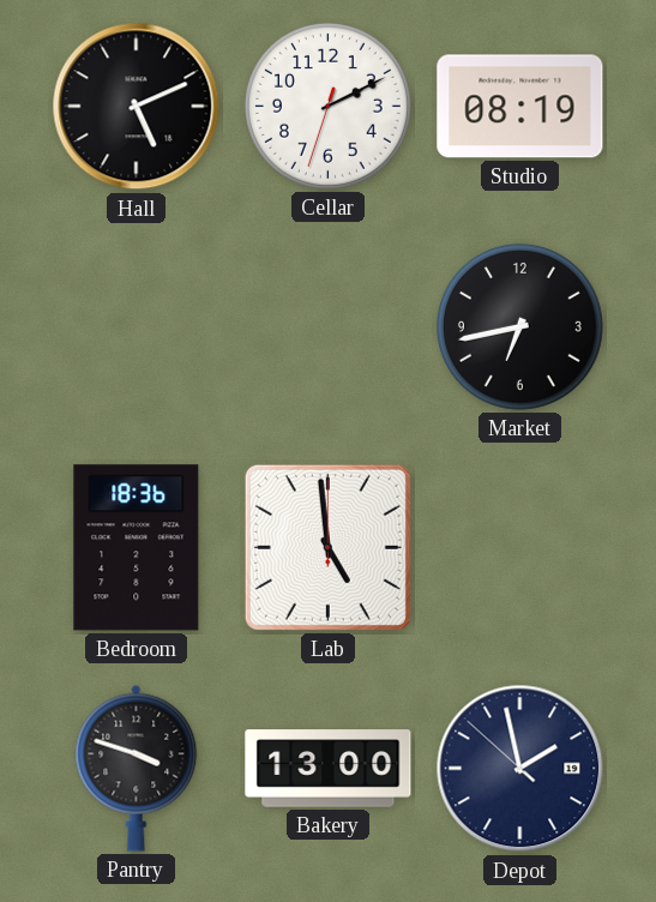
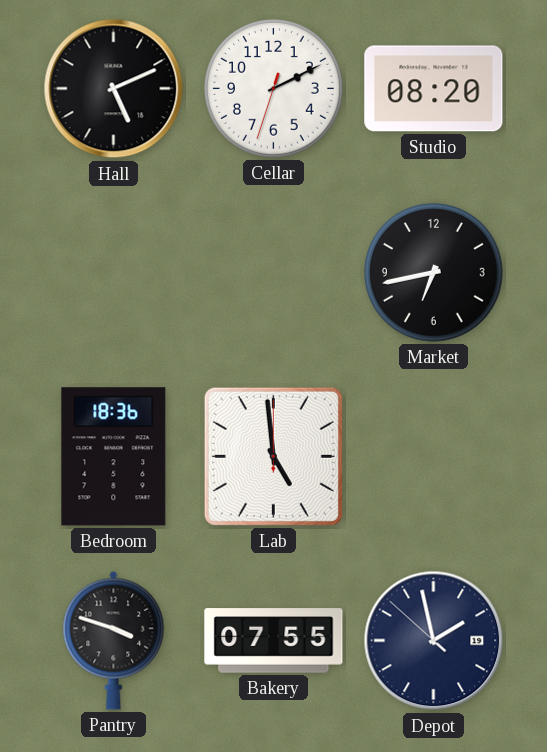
Studio: 08:19 -> 08:20 (434, 89)
Bakery: 13:00 -> 07:55 (274, 641)
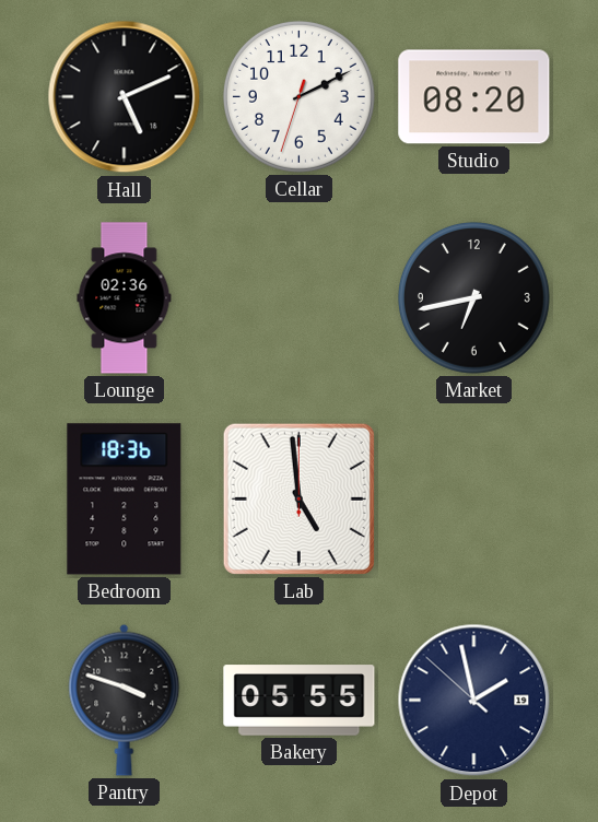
Lounge: none -> 02:36 (125, 298)
Bakery: 07:55 -> 05:55 (300, 701)
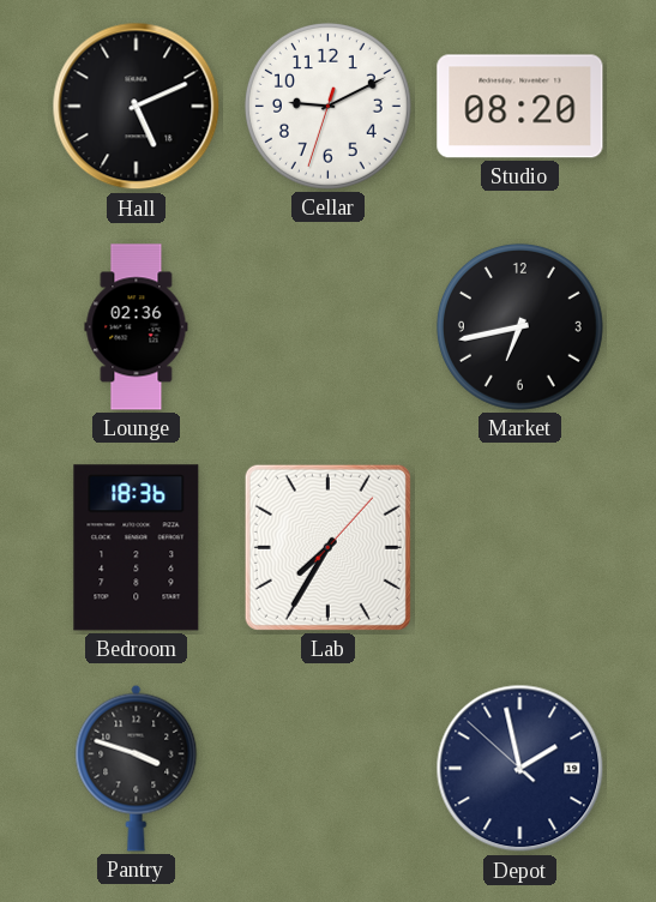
Cellar: 2:10 -> 9:10 (327, 106)
Lab: 4:59 -> 7:35 (327, 547)
Bakery: 05:55 -> none (300, 701)
